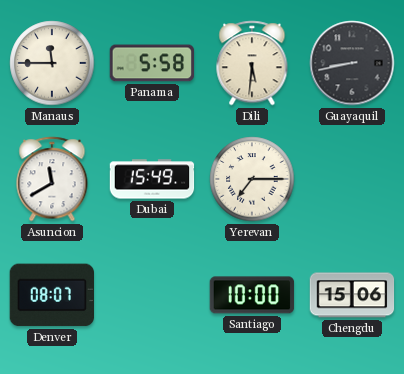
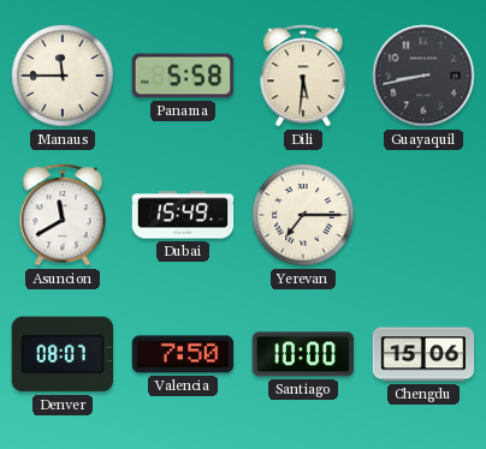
Valencia: none -> 7:50 (183, 354)
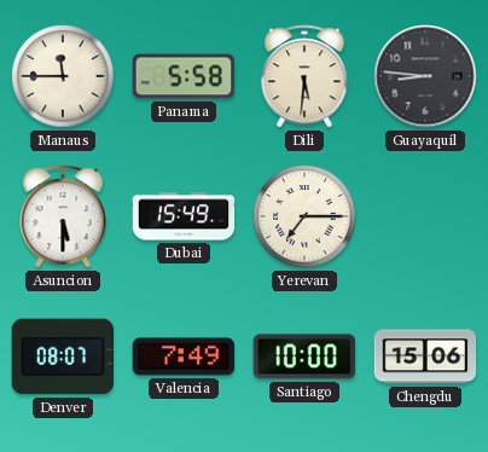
Guayaquil: 8:43 -> 8:46 (425, 76)
Asuncion: 11:40 -> 5:30 (63, 216)
Valencia: 7:50 -> 7:49 (184, 357)
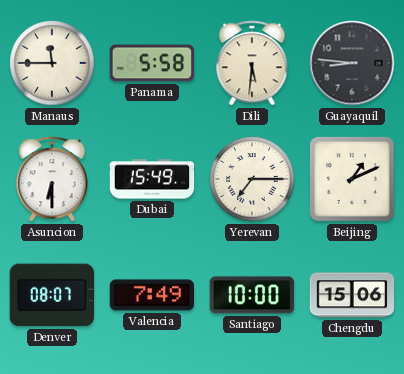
Asuncion: 5:30 -> 6:30 (52, 179)
Beijing: none -> 1:11 (352, 179)
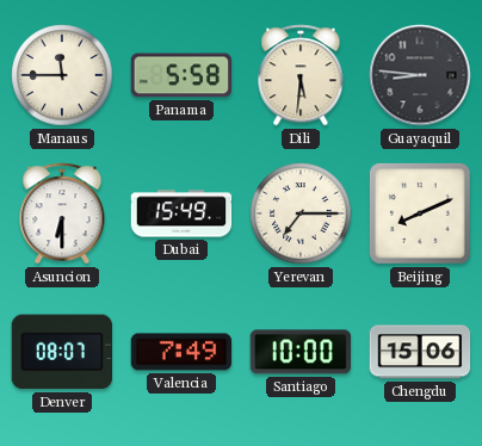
Beijing: 1:11 -> 8:11 (420, 213)
